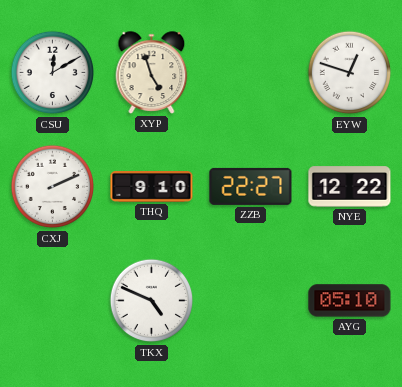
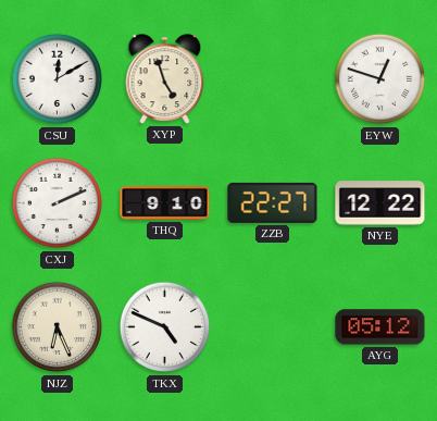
NJZ: none -> 6:26 (58, 327)
AYG: 05:10 -> 05:12 (380, 327)
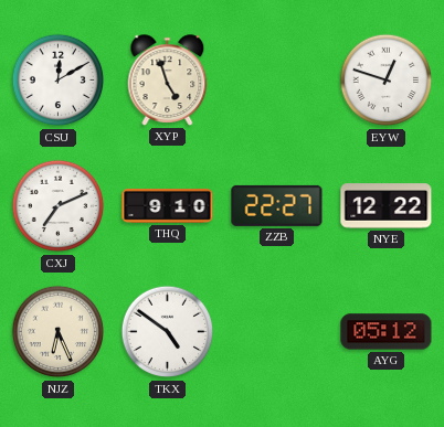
CXJ: 2:11 -> 7:11 (59, 206)
TKX: 4:49 -> 4:51 (168, 332)
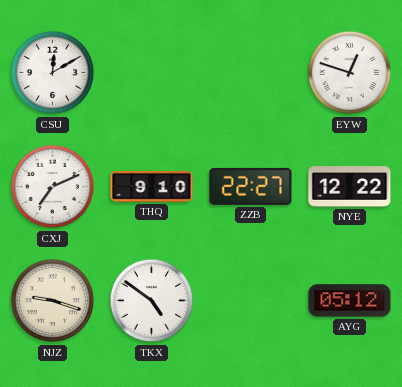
XYP: 4:57 -> none (168, 81)
NJZ: 6:26 -> 9:18 (53, 301)
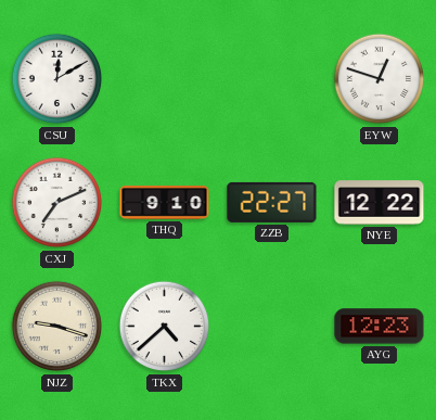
TKX: 4:51 -> 4:38 (165, 327)
AYG: 05:12 -> 12:23 (380, 327)
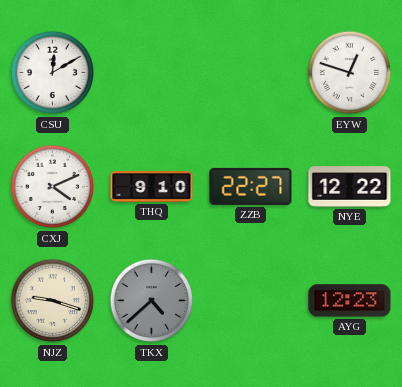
CXJ: 7:11 -> 4:11 (53, 187)
TKX dial: white -> grey (152, 301)
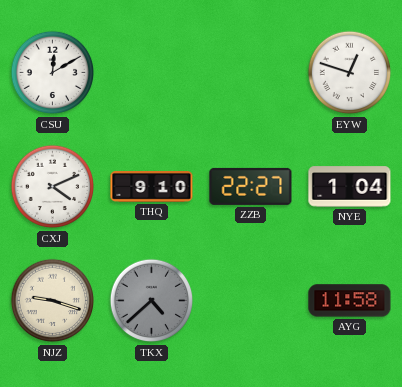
NYE: 12:22 -> 1:04 (350, 187)
AYG: 12:23 -> 11:58 (350, 301)
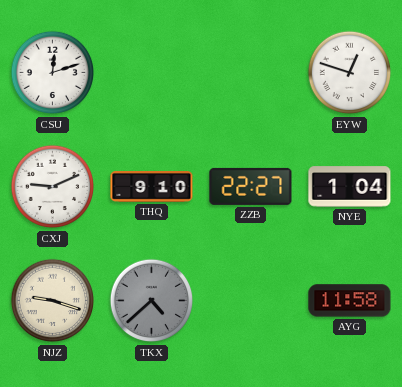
CSU: 12:10 -> 12:12 (53, 73)
CXJ: 4:11 -> 9:11 (53, 187)
